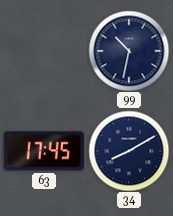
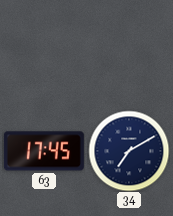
99: 10:32 -> none (129, 51)
34: 8:10 -> 7:10 (129, 151)
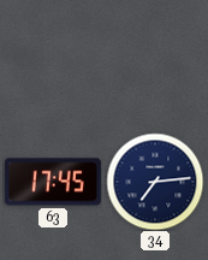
34: 7:10 -> 7:14 (155, 182)
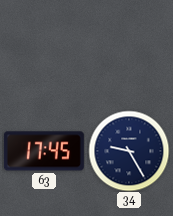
34: 7:14 -> 9:25 (129, 151)
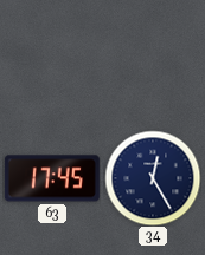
34: 9:25 -> 12:25 (153, 178)
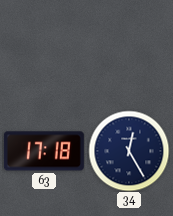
63: 17:45 -> 17:18 (44, 151)
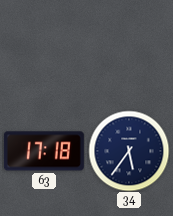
34: 12:25 -> 5:36 (129, 151)
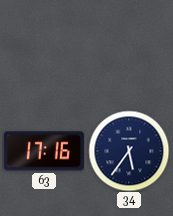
63: 17:18 -> 17:16 (44, 151)
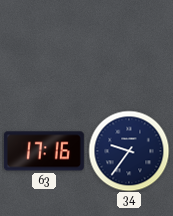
34: 5:36 -> 9:36 (129, 151)
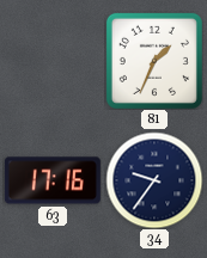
81: none -> 1:34 (154, 61)
